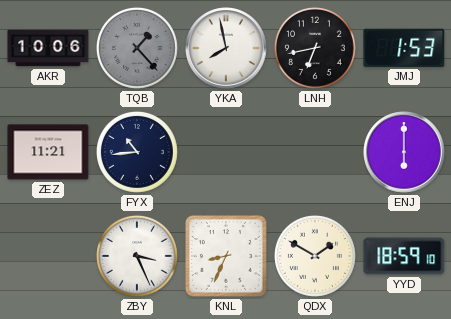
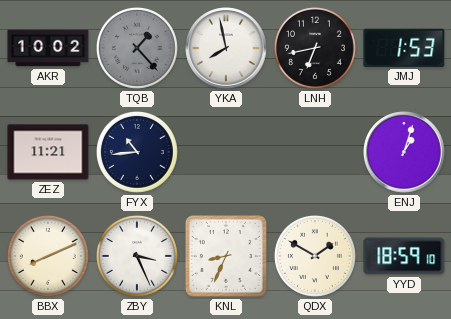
AKR: 10:06 -> 10:02 (48, 48)
ENJ: 6:00 -> 1:03 (404, 152)
BBX: none -> 8:11 (48, 256)
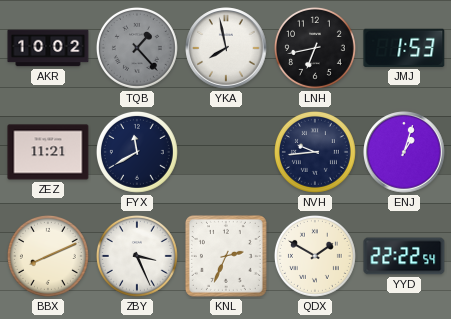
FYX: 10:44 -> 11:40 (137, 152)
NVH: none -> 9:44 (315, 152)
KNL: 8:34 -> 2:34 (226, 256)
YYD: 18:59 -> 22:22 (404, 256)
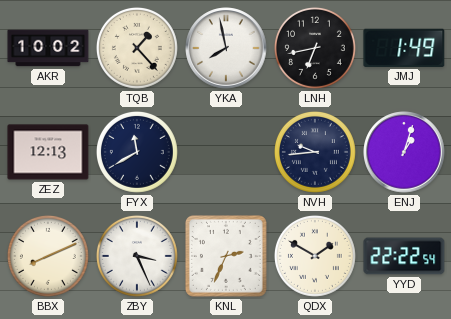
TQB dial: grey -> cream (137, 48)
JMJ: 1:53 -> 1:49 (404, 48)
ZEZ: 11:21 -> 12:13 (48, 152)
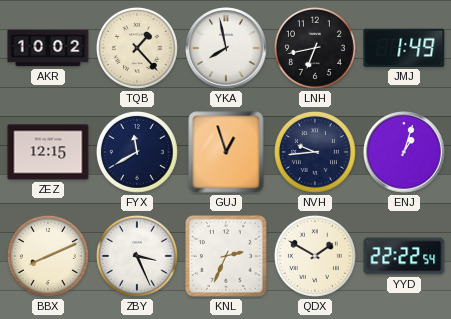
ZEZ: 12:13 -> 12:15 (48, 152)
GUJ: none -> 12:57 (226, 152)
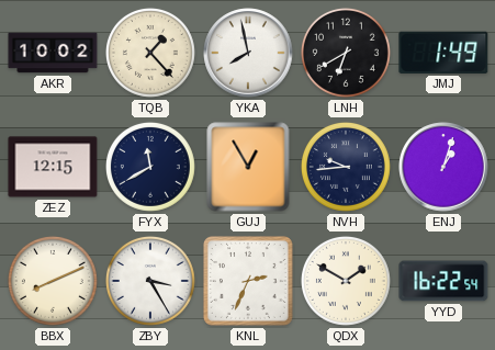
LNH: 6:43 -> 6:40 (346, 53)
GUJ: 12:57 -> 12:55 (248, 167)
ZBY: 3:26 -> 3:25 (150, 281)
YYD: 22:22 -> 16:22 (443, 281)
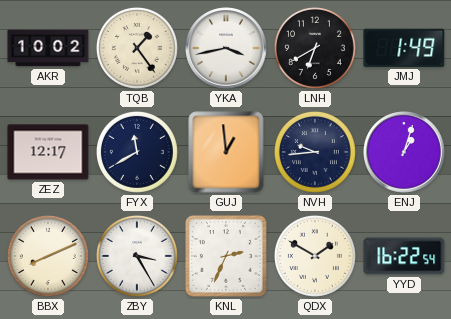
TQB: 1:23 -> 1:24 (137, 48)
YKA: 7:58 -> 3:43 (226, 48)
ZEZ: 12:15 -> 12:17 (48, 152)
GUJ: 12:55 -> 12:59 (226, 152)
